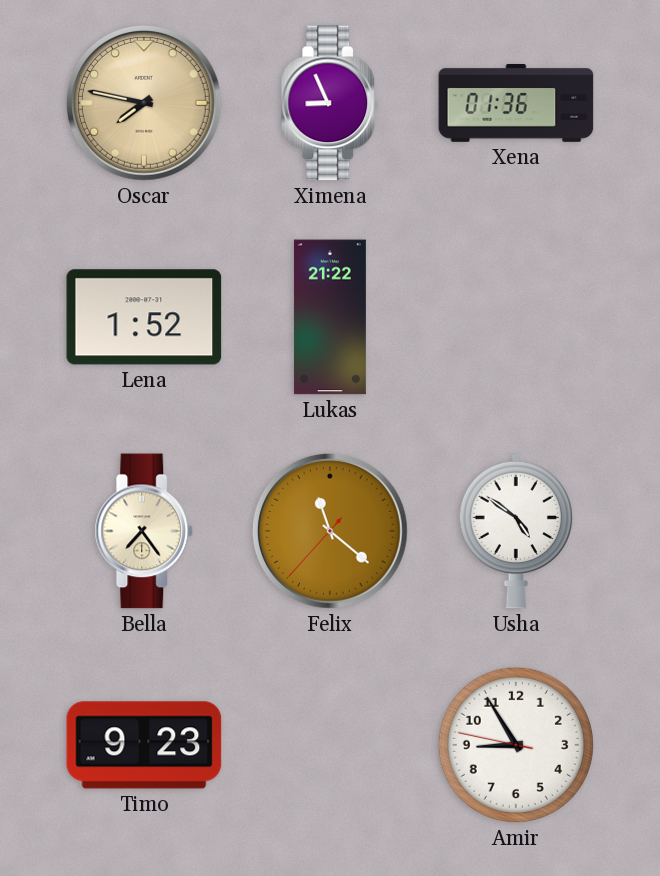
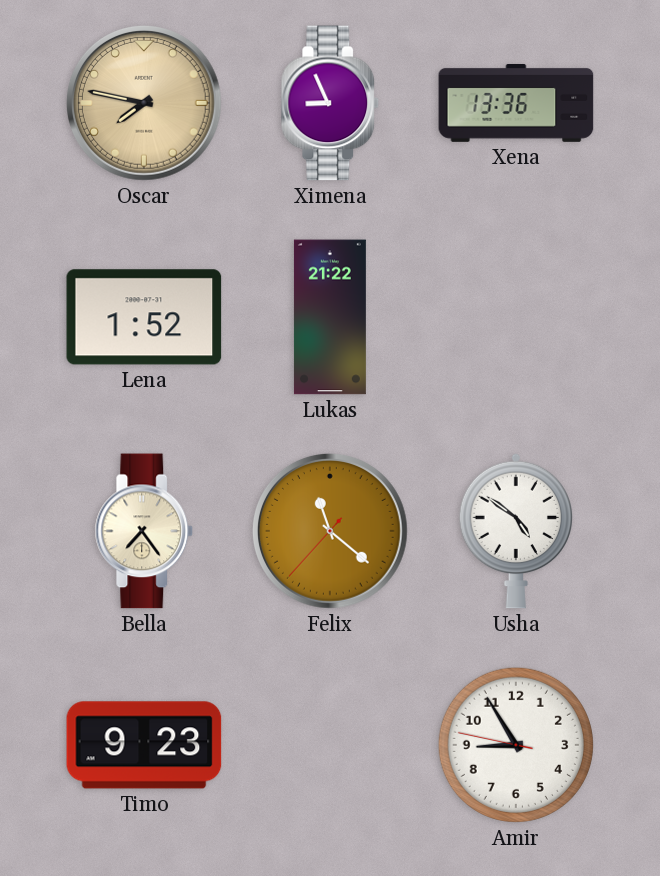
Xena: 01:36 -> 13:36 (516, 103)
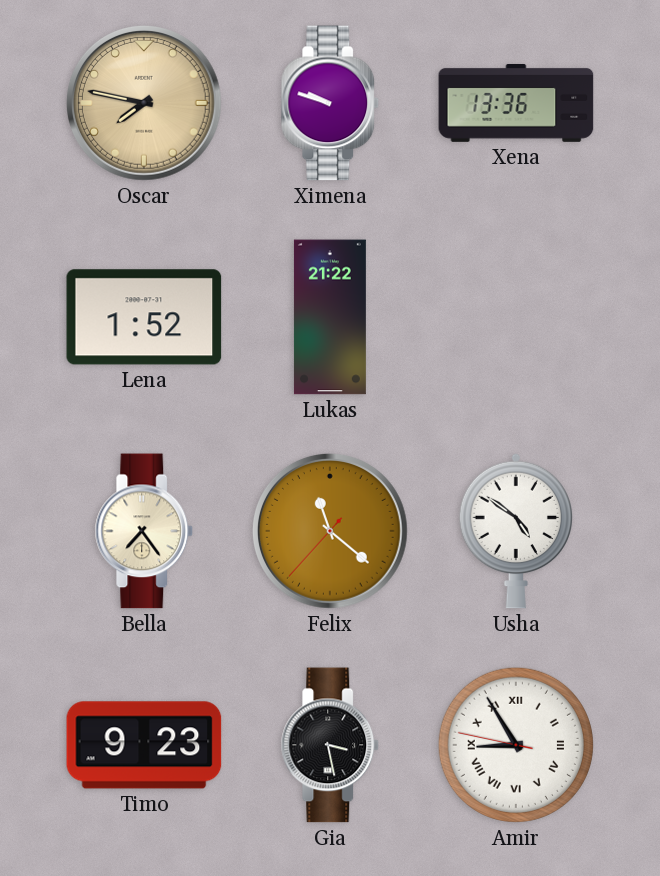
Ximena: 8:56 -> 9:48 (330, 103)
Gia: none -> 3:28 (330, 745)
Amir numerals: Arabic -> Roman (516, 745)
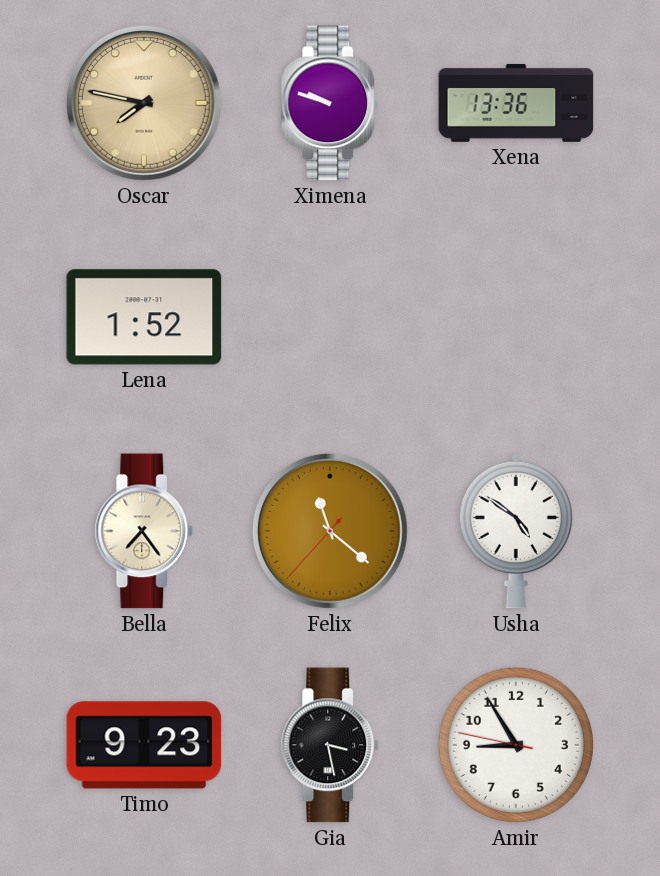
Lukas: 21:22 -> none (330, 317)
Amir numerals: Roman -> Arabic (516, 745)
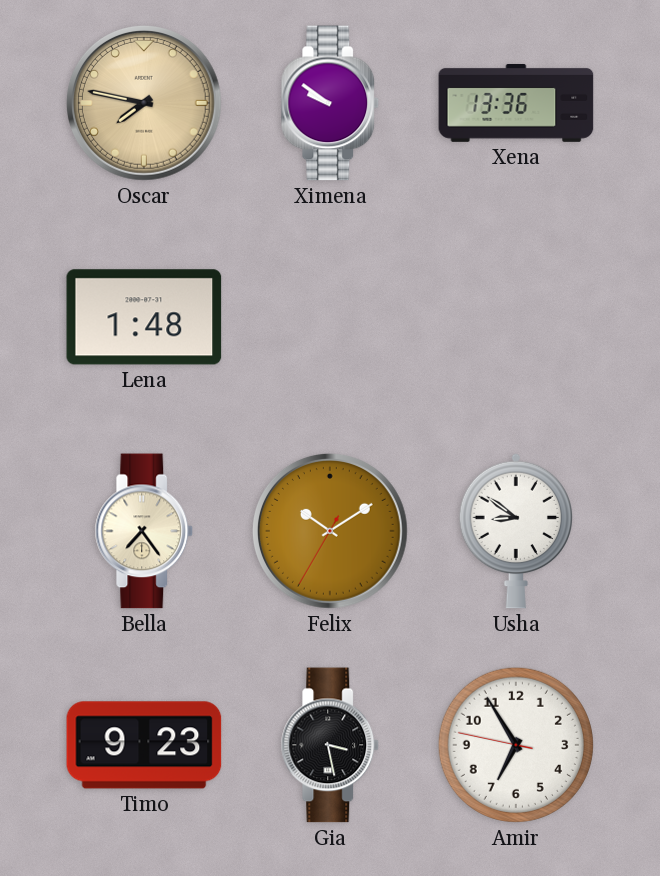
Ximena: 9:48 -> 9:51 (330, 103)
Lena: 1:52 -> 1:48 (144, 317)
Felix: 11:21 -> 10:09 (330, 531)
Usha: 4:51 -> 8:51 (515, 531)
Amir: 8:54 -> 6:54 (516, 745)
